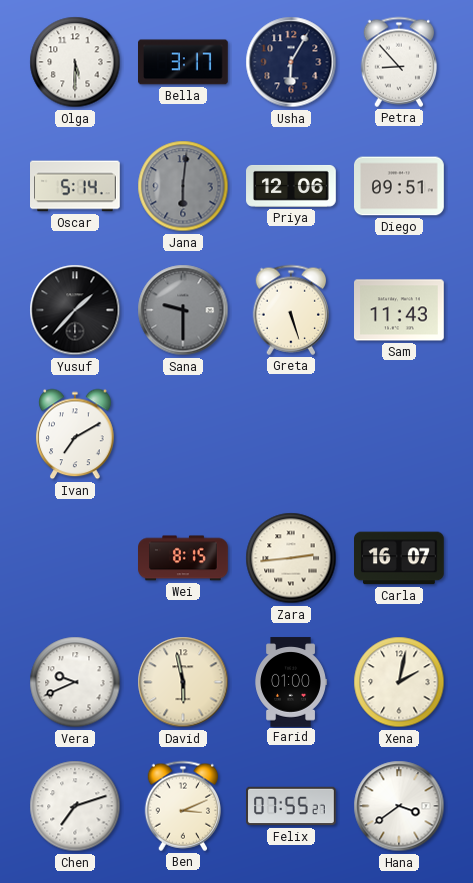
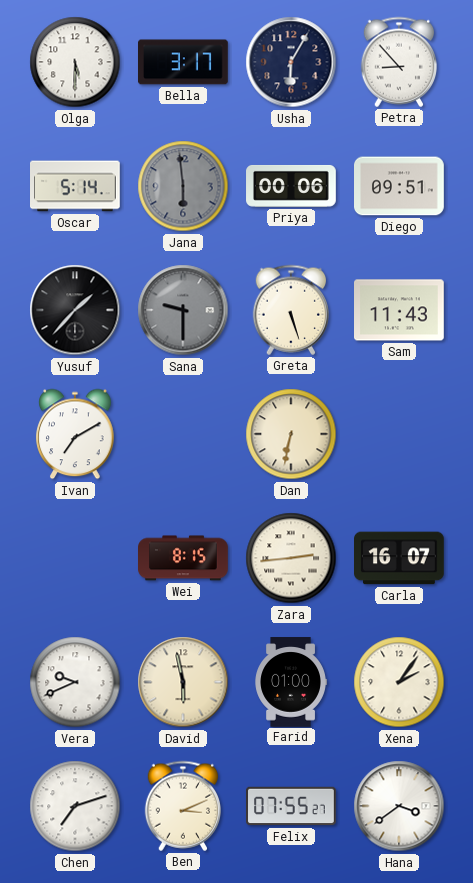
Jana: 6:01 -> 5:59 (183, 186)
Priya: 12:06 -> 00:06 (291, 186)
Dan: none -> 6:32 (291, 434)
Xena: 2:02 -> 2:06 (399, 682)
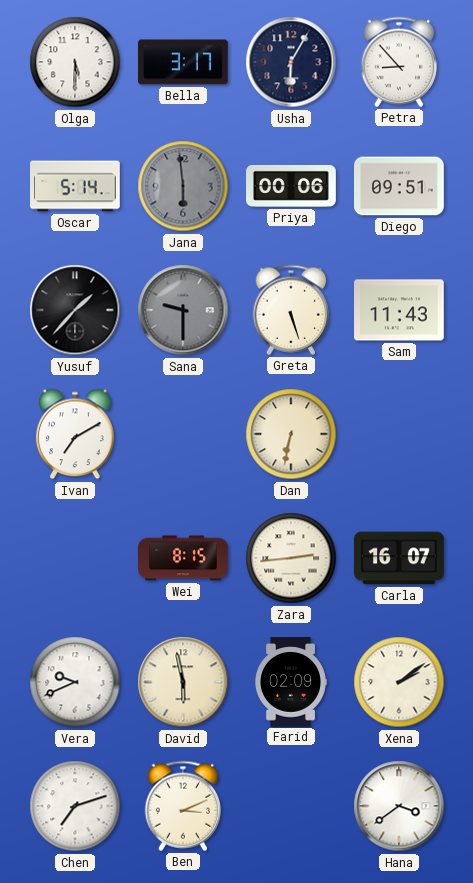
Farid: 01:00 -> 02:09 (291, 682)
Xena: 2:06 -> 2:09 (399, 682)
Felix: 07:55 -> none (291, 806)
